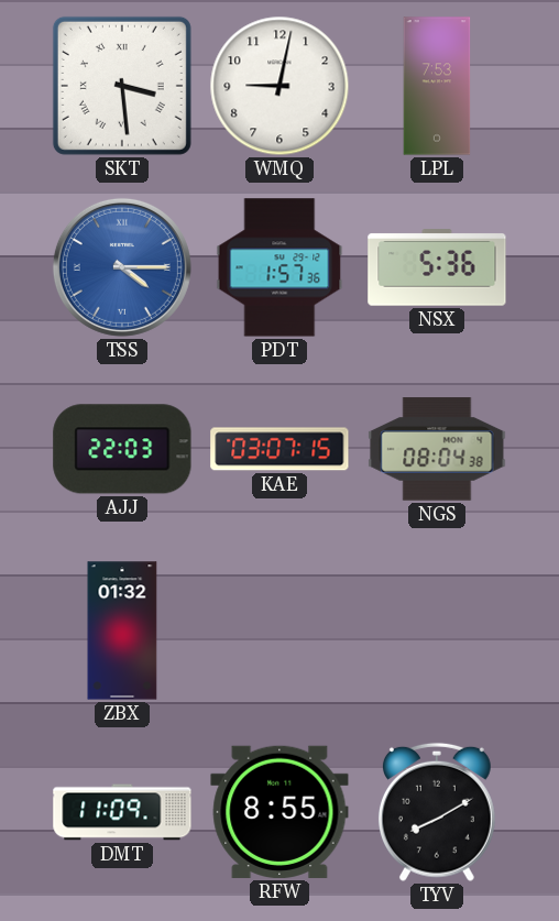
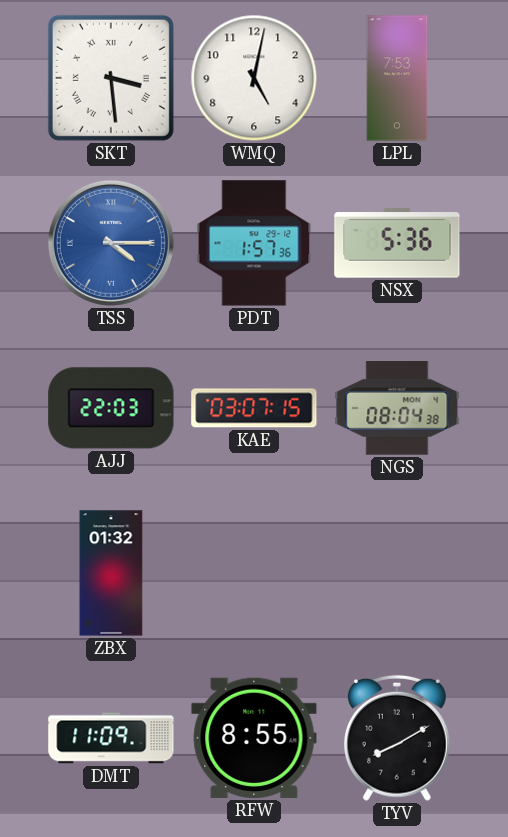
WMQ: 9:02 -> 5:02 (254, 78)
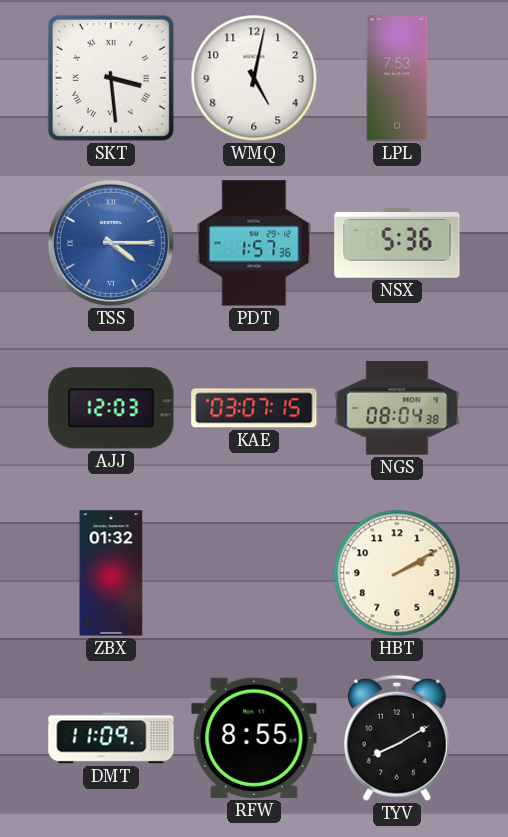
AJJ: 22:03 -> 12:03 (111, 408)
HBT: none -> 2:10 (397, 573)
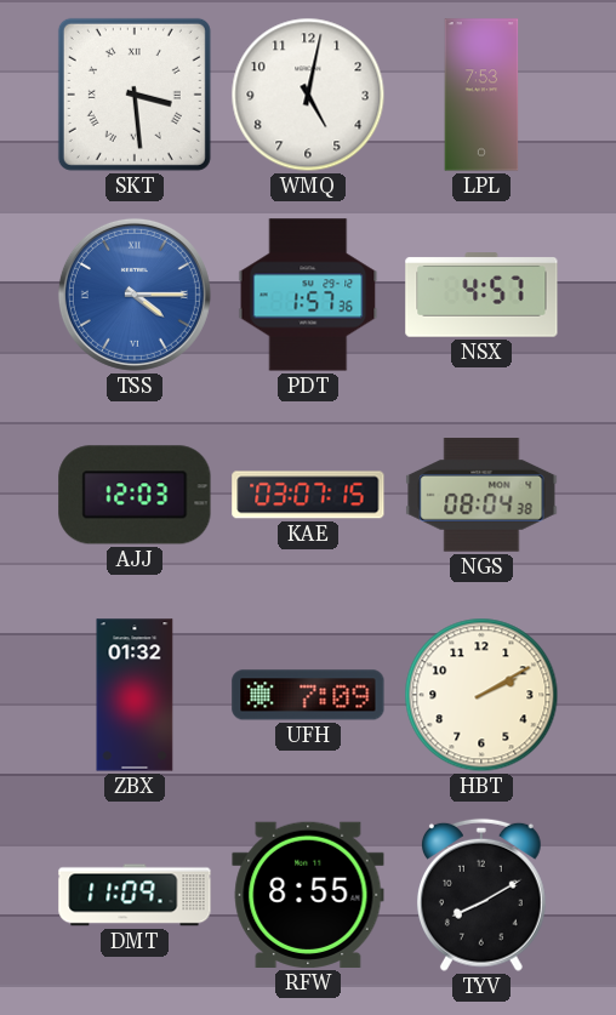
NSX: 5:36 -> 4:57 (481, 295)
UFH: none -> 7:09 (308, 695)
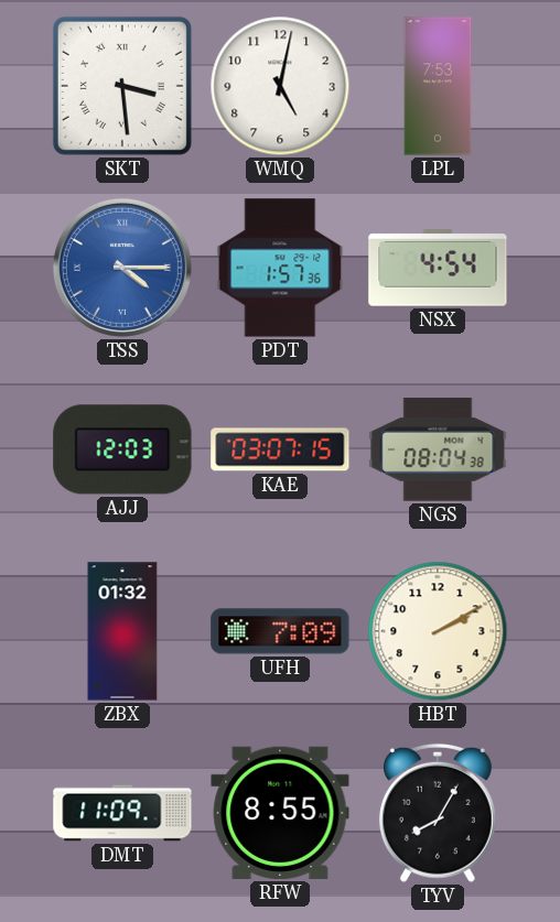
NSX: 4:57 -> 4:54 (438, 268)
TYV: 8:10 -> 8:05 (438, 813)
